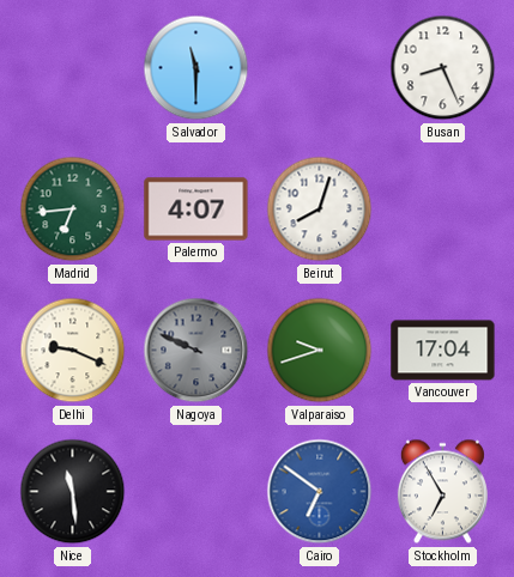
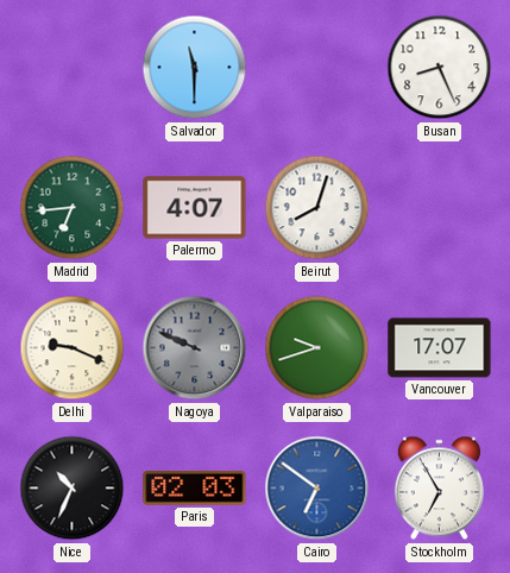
Vancouver: 17:04 -> 17:07 (440, 348)
Nice: 11:29 -> 10:34 (73, 489)
Paris: none -> 02:03 (195, 489)
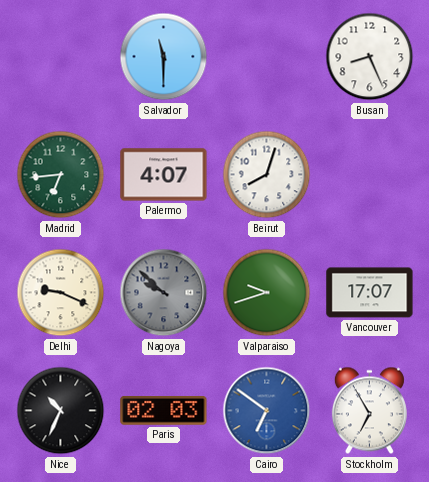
Nagoya: 9:49 -> 9:52 (164, 293)
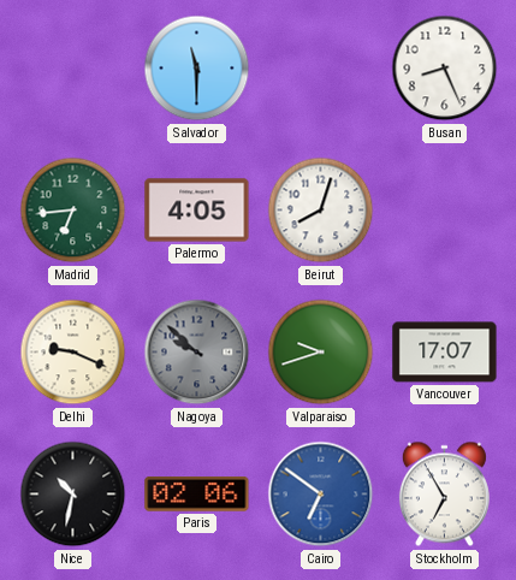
Palermo: 4:07 -> 4:05 (197, 211)
Nice: 10:34 -> 10:32 (73, 495)
Paris: 02:03 -> 02:06 (197, 495)
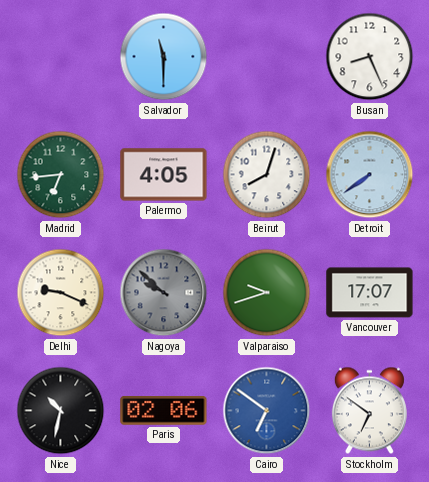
Detroit: none -> 7:39 (370, 175)
Stockholm: 6:55 -> 6:51 (369, 411)
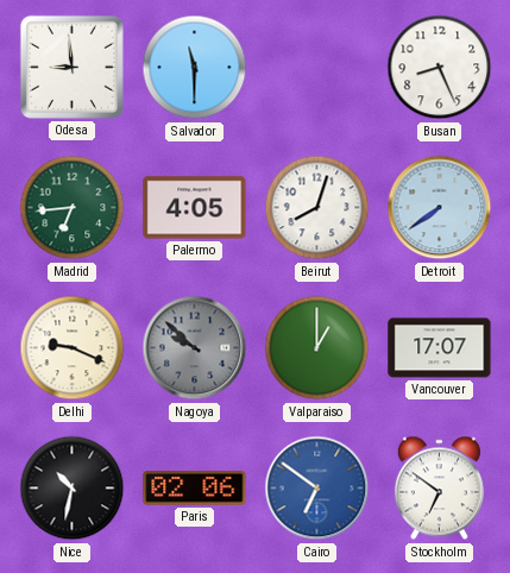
Odesa: none -> 8:59 (71, 67)
Valparaiso: 9:42 -> 1:00 (317, 348)
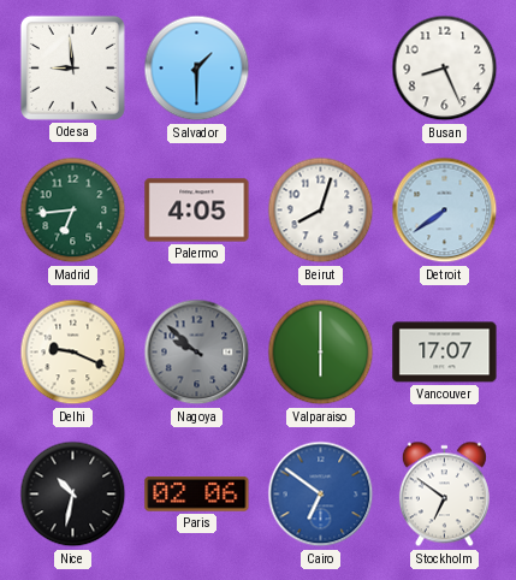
Salvador: 11:30 -> 1:30 (197, 69)
Valparaiso: 1:00 -> 6:00 (321, 353)
